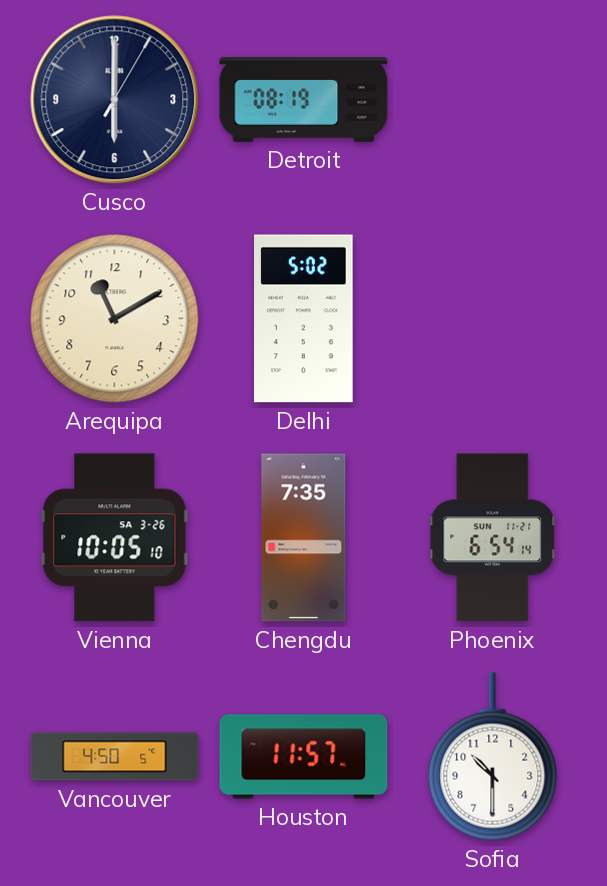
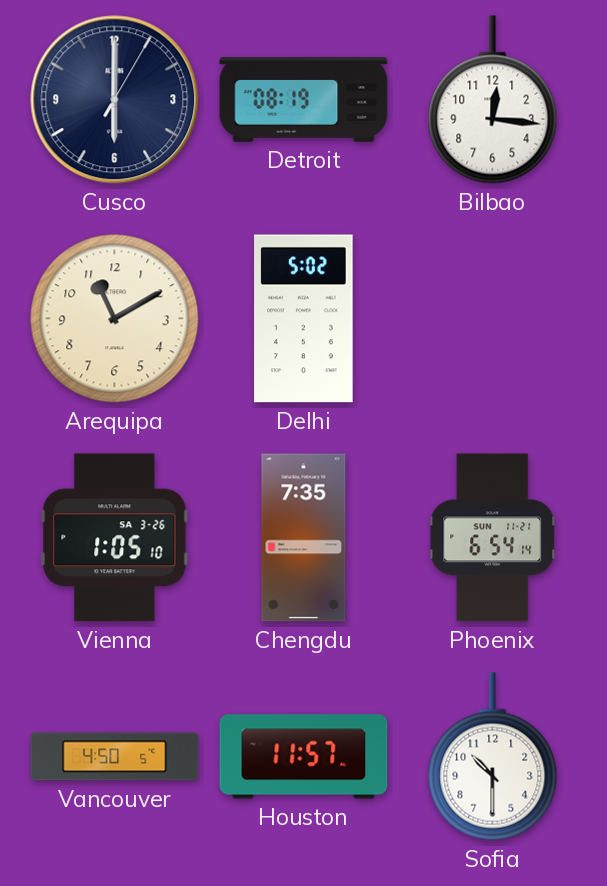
Bilbao: none -> 12:16 (493, 100)
Vienna: 10:05 -> 1:05 (115, 538)
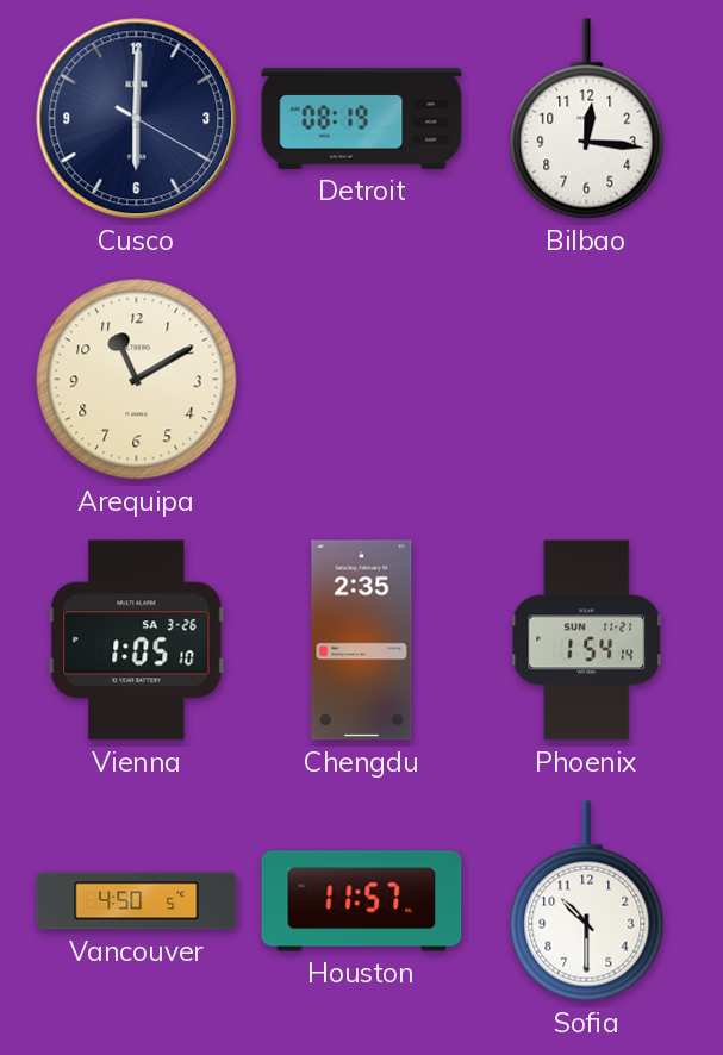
Cusco: 6:00:05 -> 6:00:20 (137, 119)
Delhi: 5:02 -> none (304, 319)
Chengdu: 7:35 -> 2:35 (362, 641)
Phoenix: 6:54 -> 1:54 (587, 641)
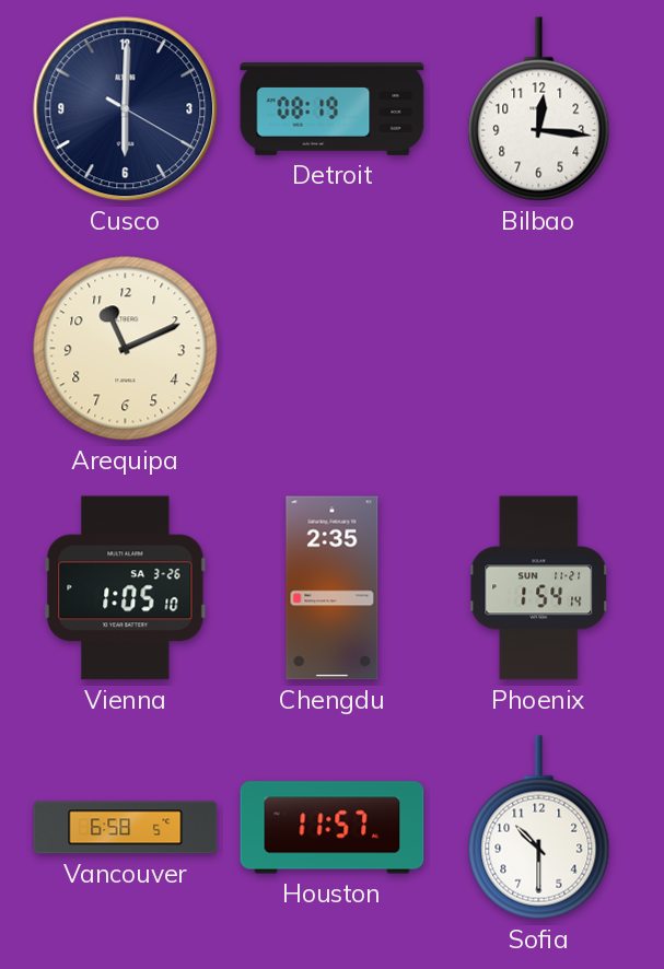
Arequipa: 11:10 -> 11:11 (126, 349)
Vancouver: 4:50 -> 6:58 (126, 828)
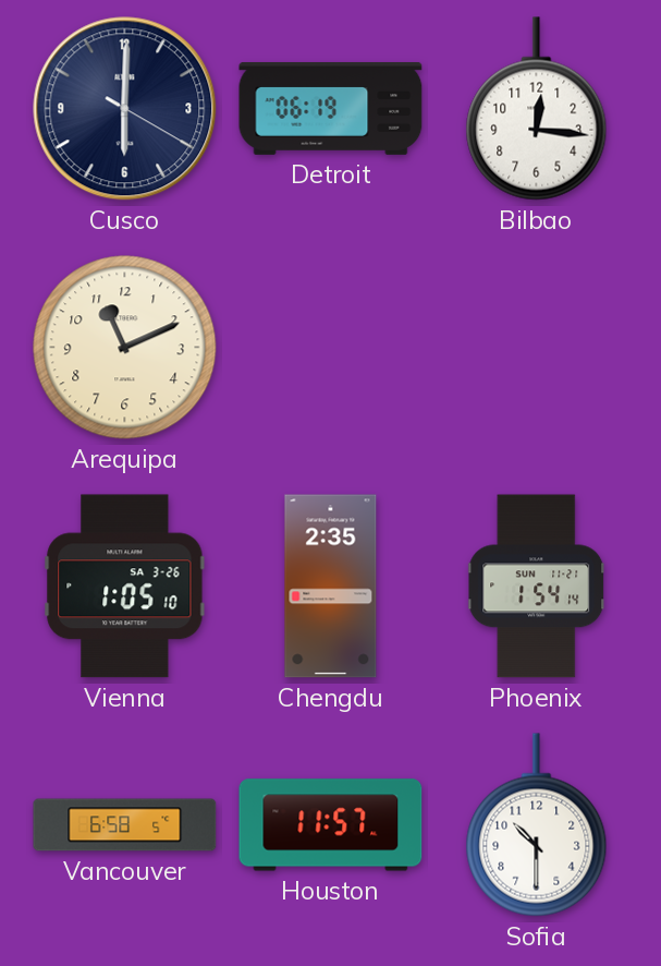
Detroit: 08:19 -> 06:19 (331, 109)
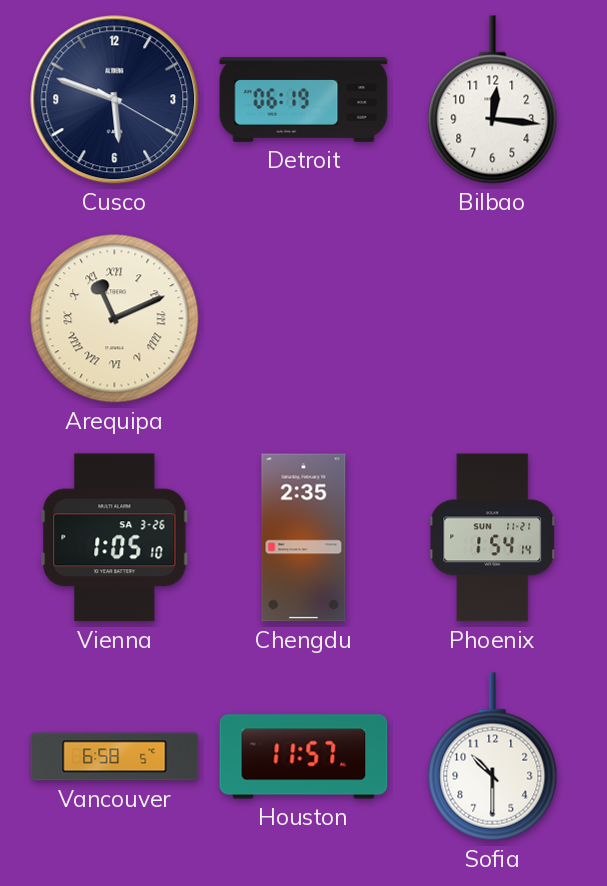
Cusco: 6:00 -> 5:48 (115, 100)
Arequipa numerals: Arabic -> Roman (115, 319)
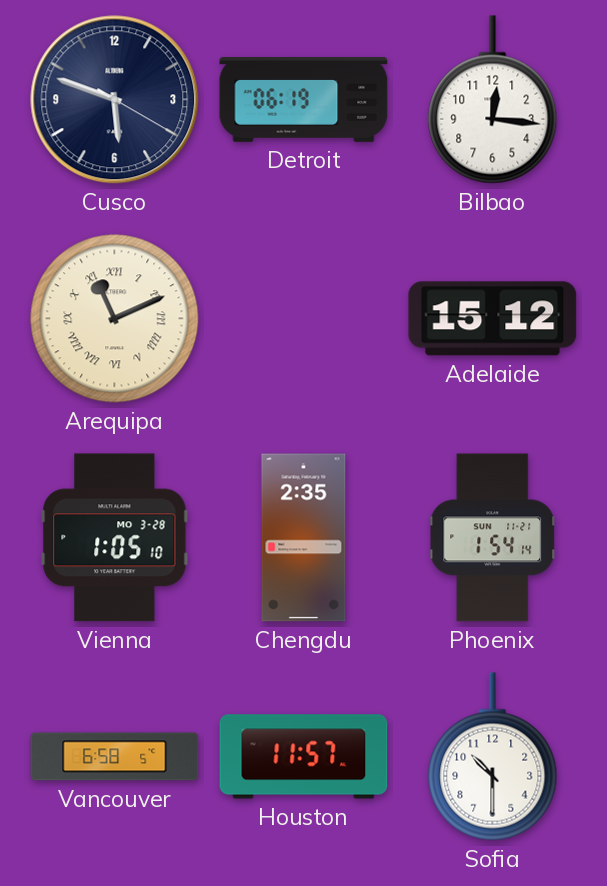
Adelaide: none -> 15:12 (493, 319)
Vienna date: SA 3-26 -> MO 3-28 (115, 538)
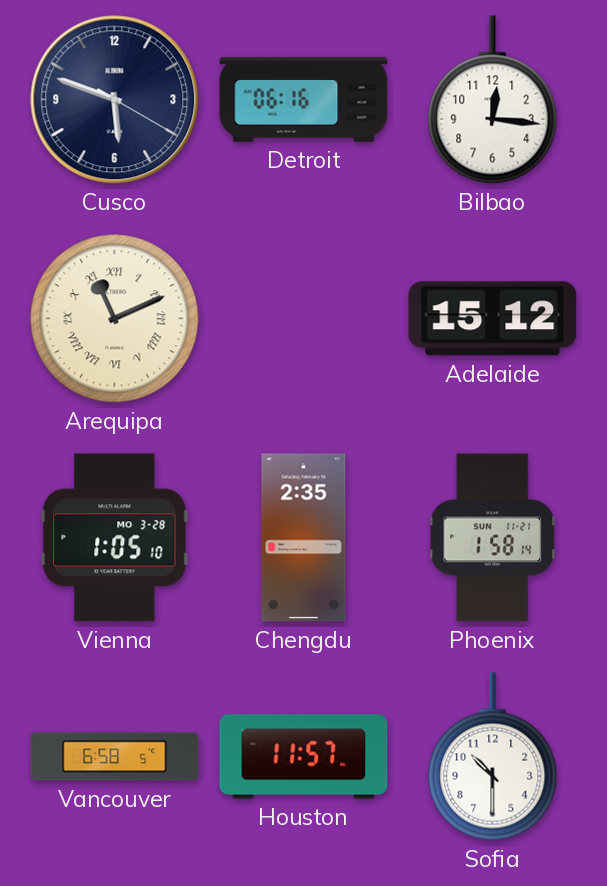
Detroit: 06:19 -> 06:16 (304, 100)
Phoenix: 1:54 -> 1:58 (493, 538)
